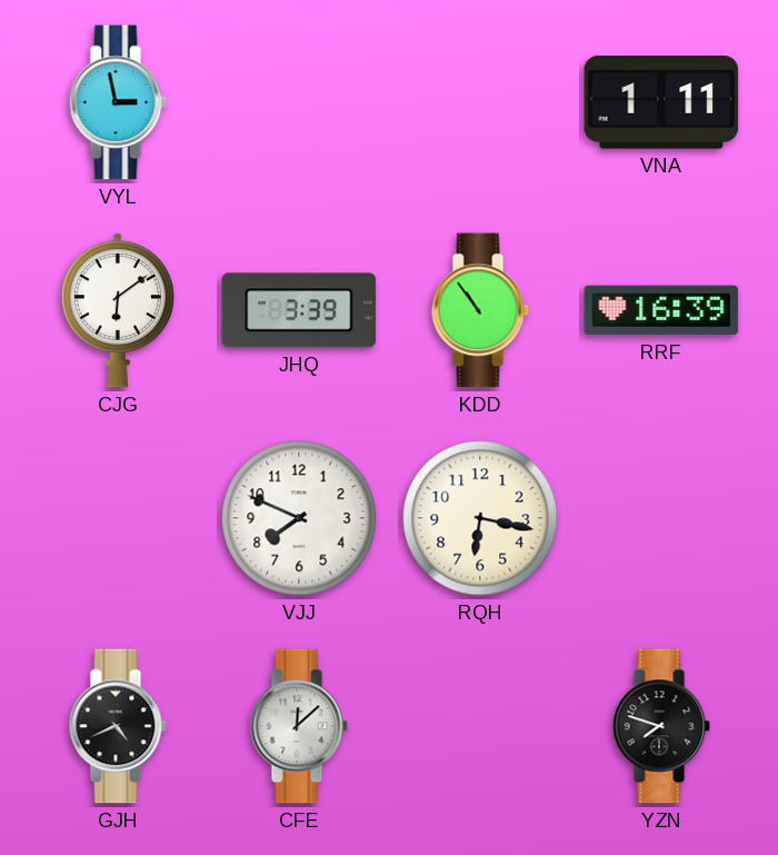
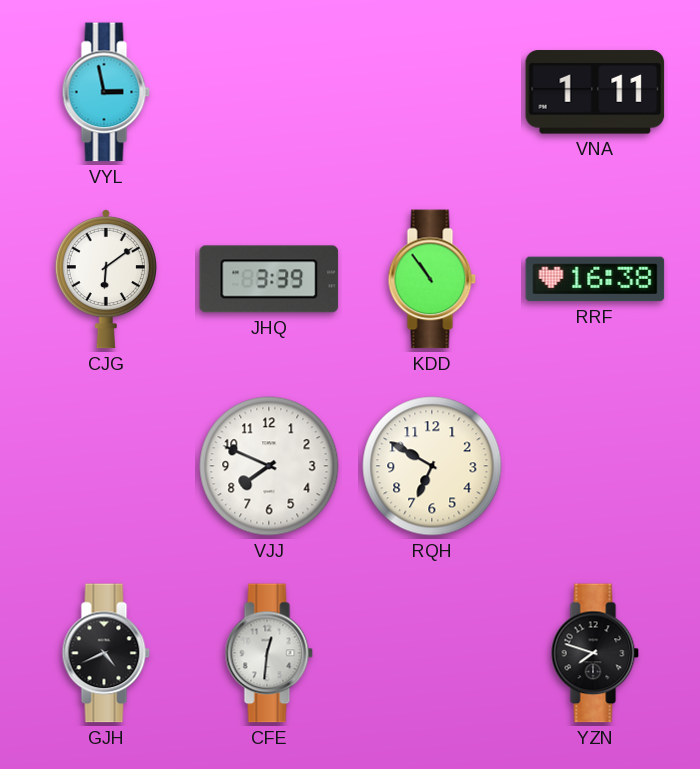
RRF: 16:39 -> 16:38 (595, 279)
RQH: 6:17 -> 6:50 (432, 466)
CFE: 12:08 -> 12:31 (269, 653)
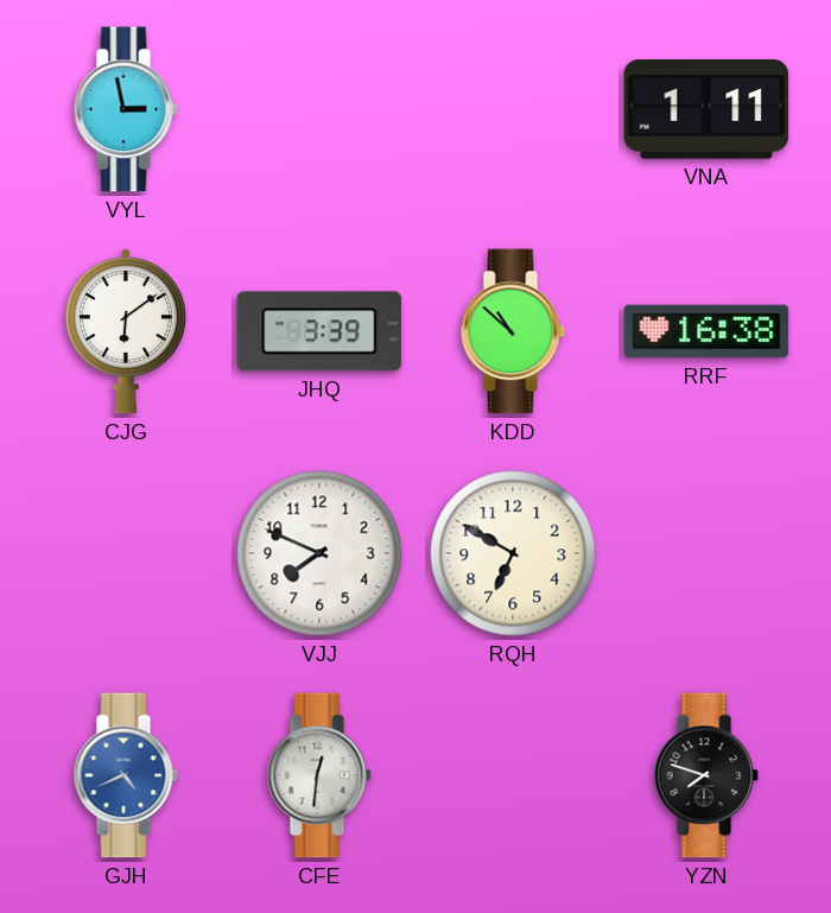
KDD: 10:54 -> 10:52 (513, 331)
GJH dial: black -> blue (126, 775)
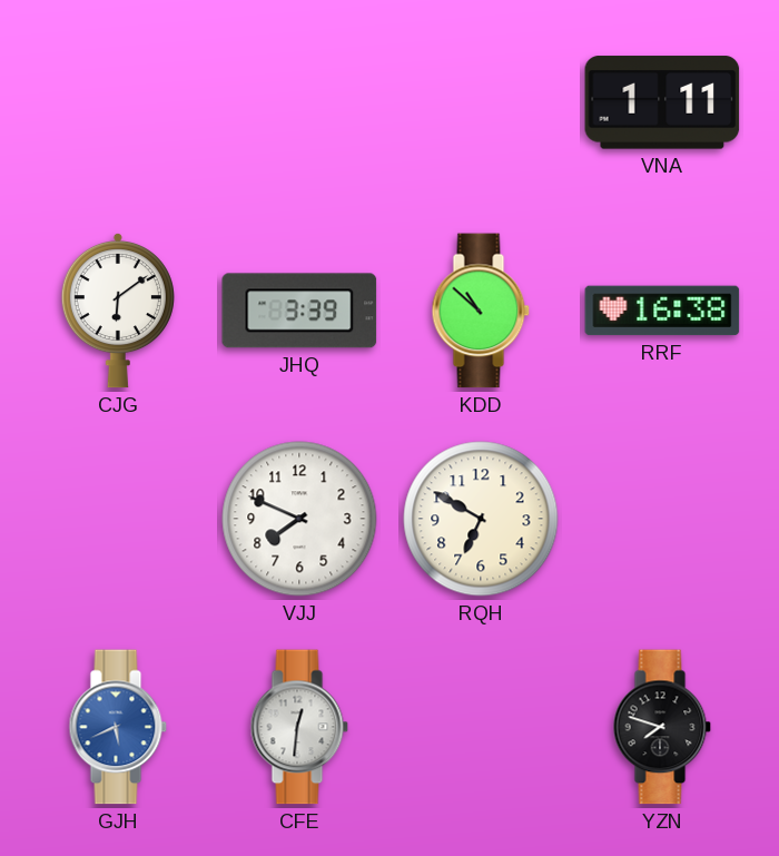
VYL: 2:58 -> none (126, 109)
GJH: 4:41 -> 5:41 (118, 727)
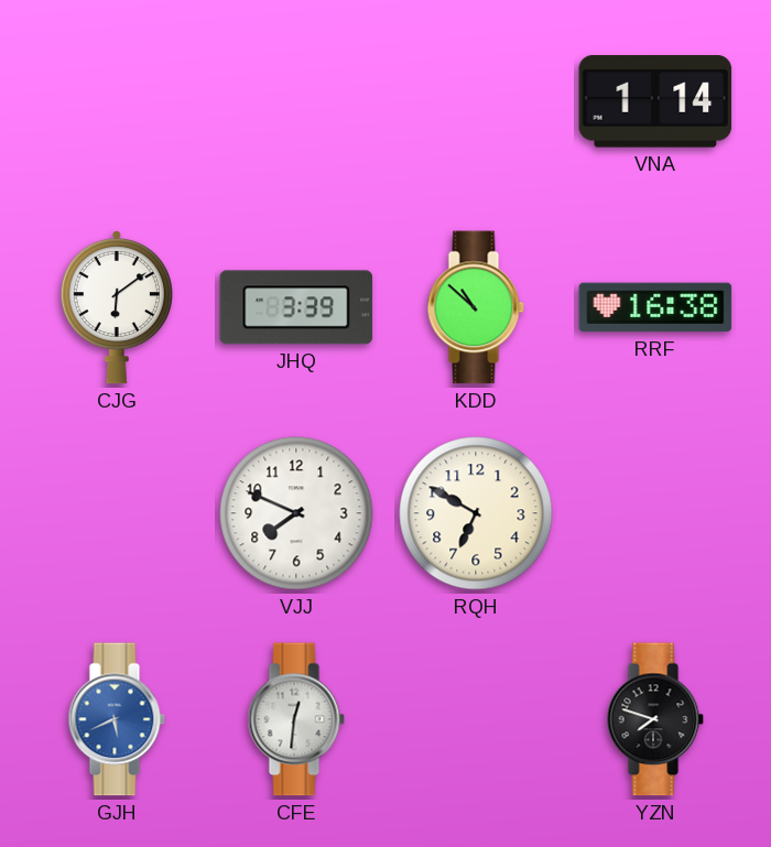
VNA: 1:11 -> 1:14 (655, 101)
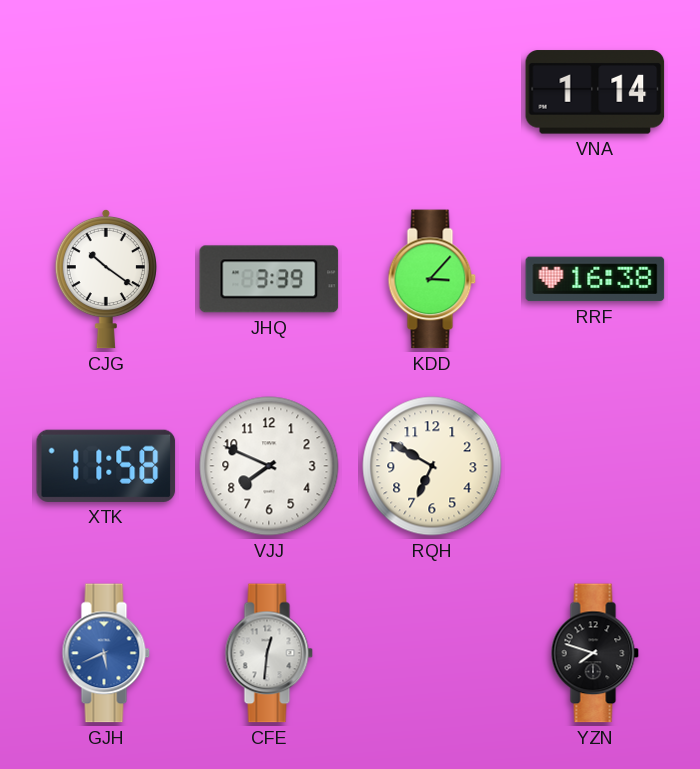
CJG: 6:09 -> 10:21 (106, 279)
KDD: 10:52 -> 3:07 (432, 279)
XTK: none -> 11:58 (106, 466)
